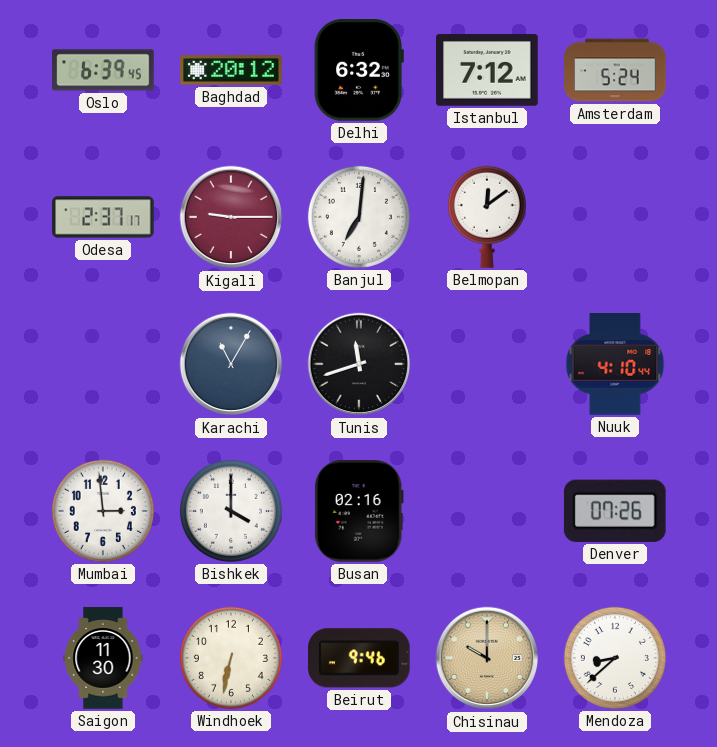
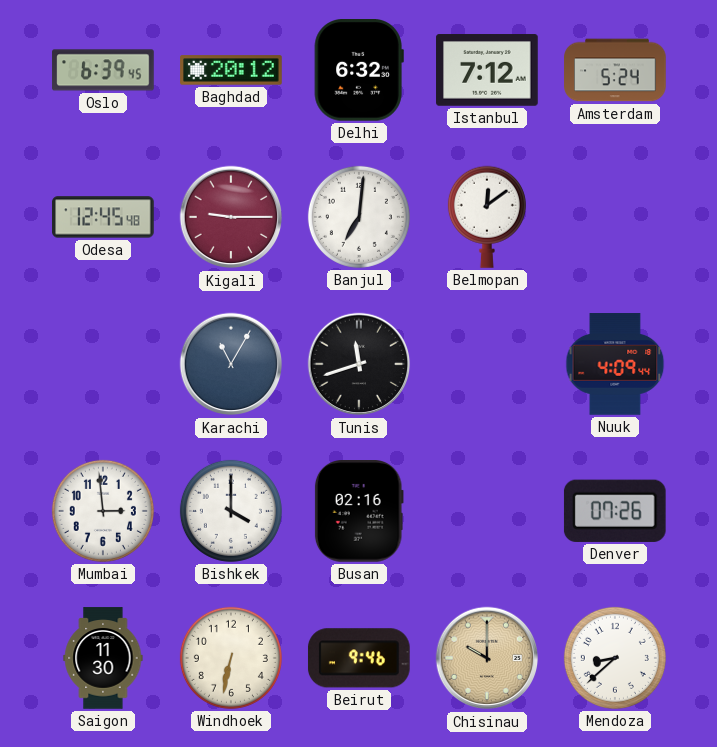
Odesa: 2:37 -> 12:45 (103, 217)
Nuuk: 4:10 -> 4:09 (615, 364)
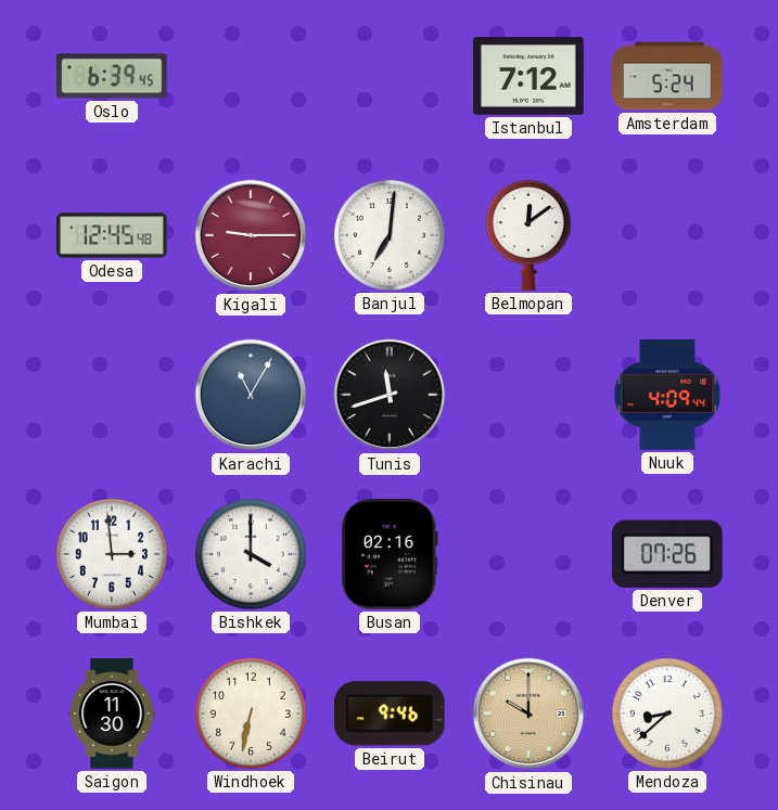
Baghdad: 20:12 -> none (231, 70)
Delhi: 6:32 -> none (359, 71)
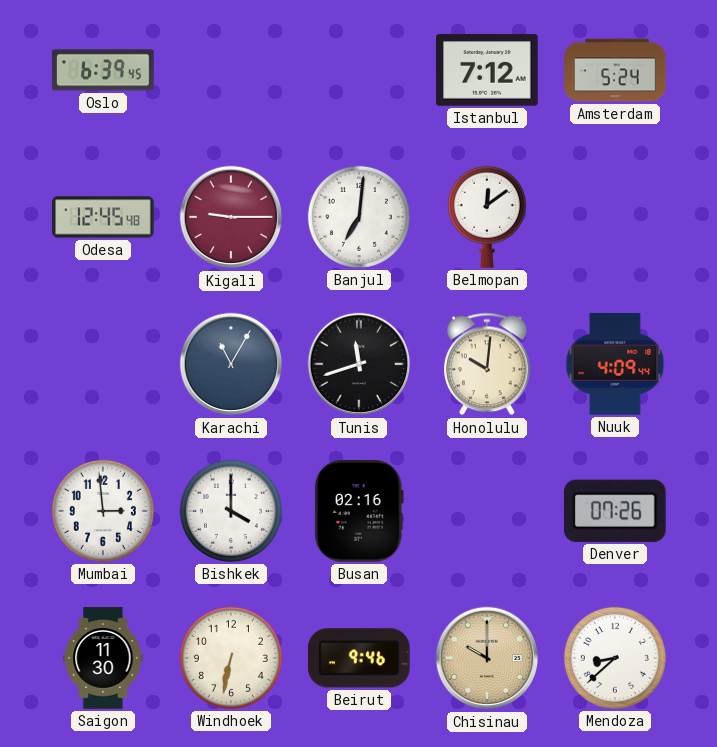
Honolulu: none -> 10:01 (487, 364)
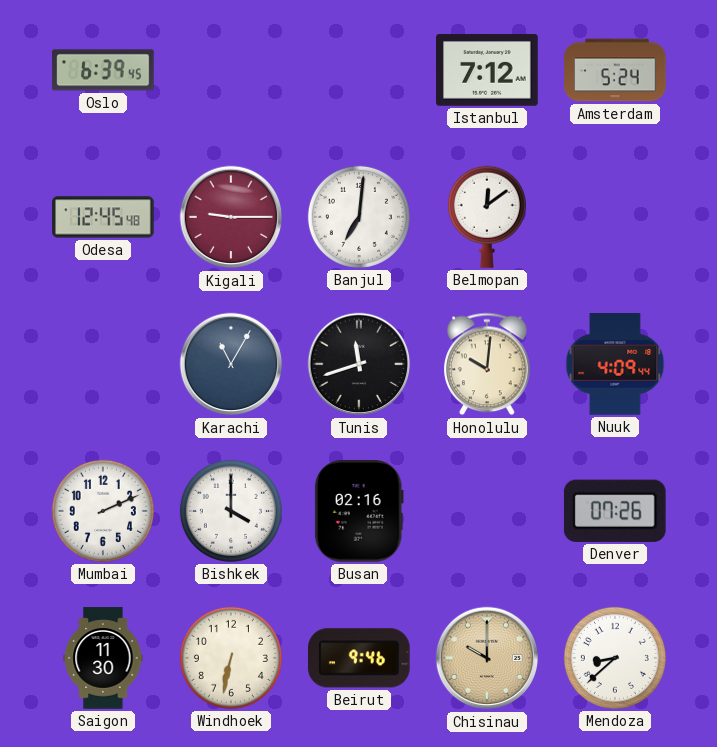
Mumbai: 2:59 -> 2:11 (103, 511)
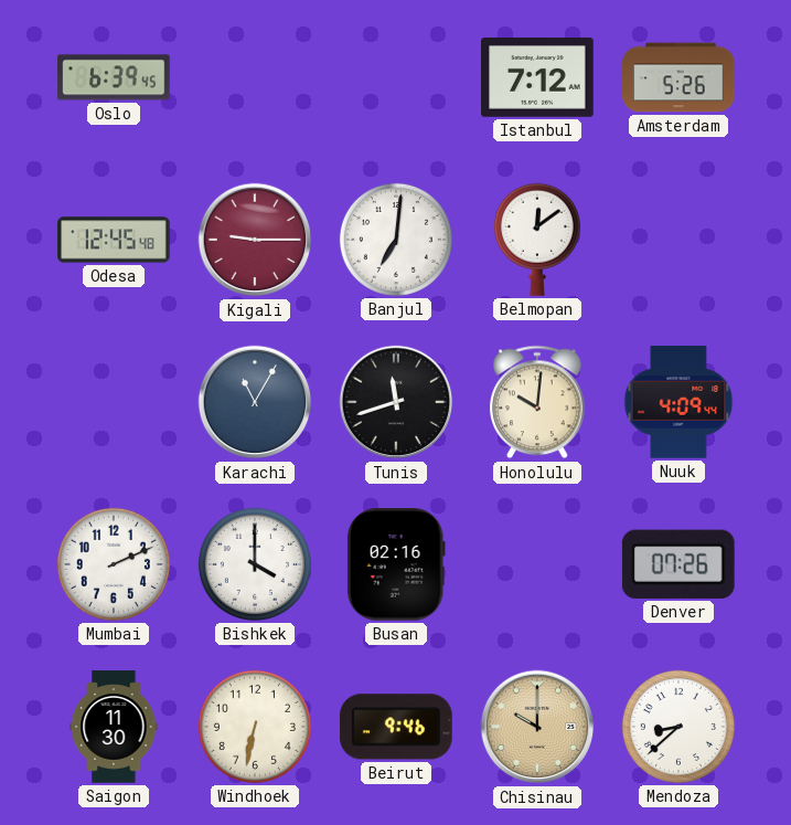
Amsterdam: 5:24 -> 5:26 (678, 77)
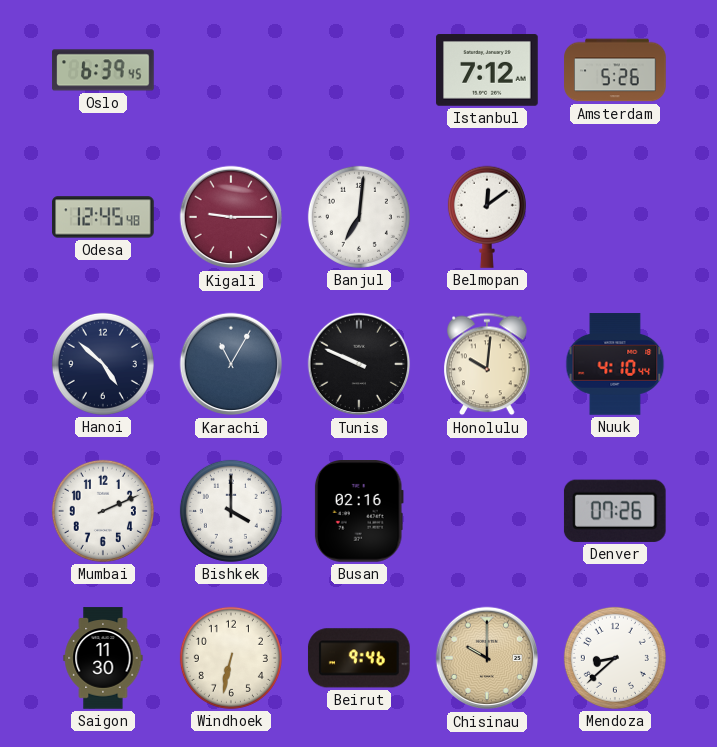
Hanoi: none -> 4:52 (103, 364)
Tunis: 11:42 -> 9:49 (359, 364)
Nuuk: 4:09 -> 4:10 (615, 364)
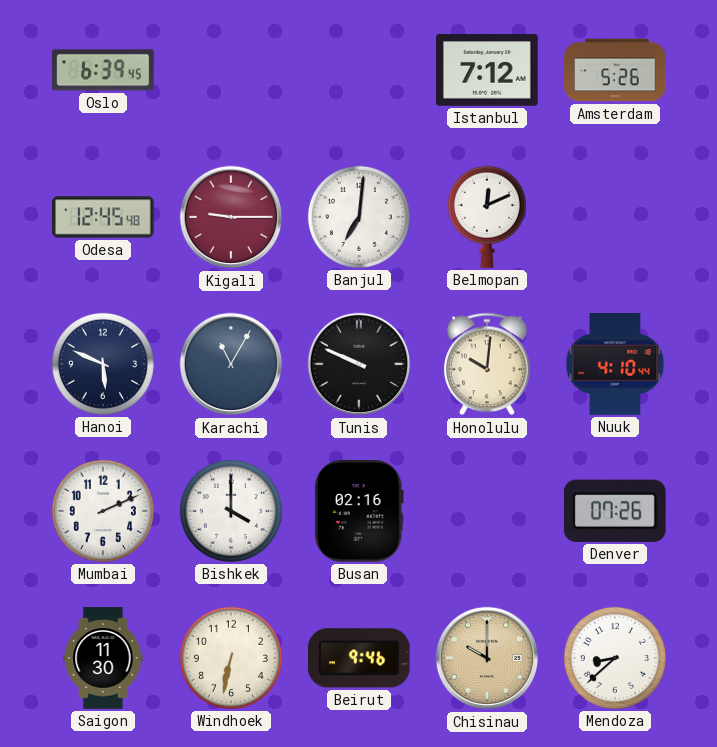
Belmopan: 12:09 -> 12:11 (487, 217)
Hanoi: 4:52 -> 5:49 (103, 364)
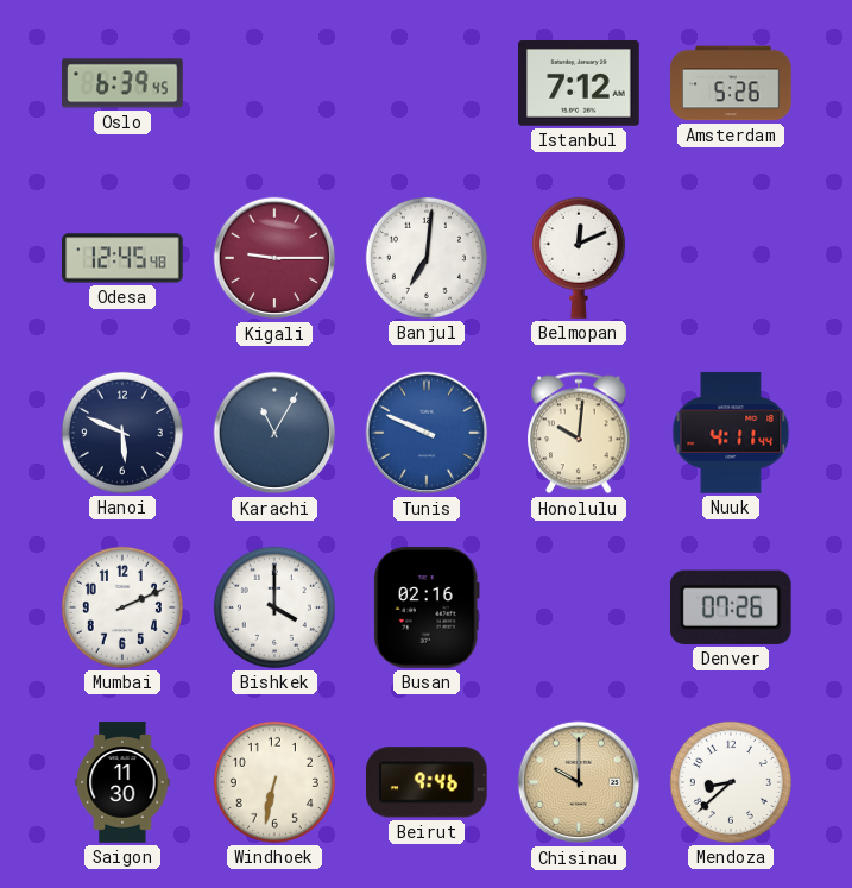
Tunis dial: black -> blue (427, 433)
Nuuk: 4:10 -> 4:11 (731, 433)
